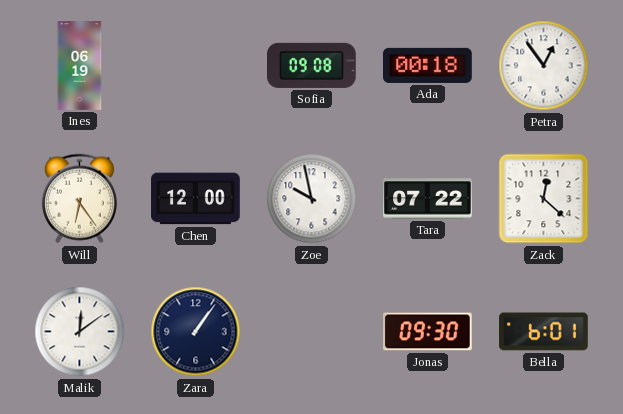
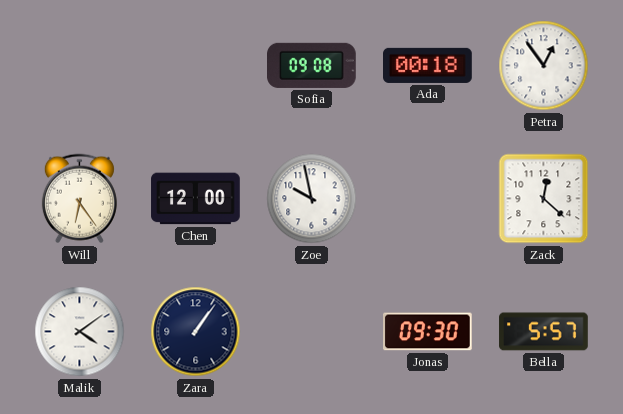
Ines: 06:19 -> none (80, 66)
Tara: 07:22 -> none (428, 199)
Malik: 12:09 -> 4:09 (80, 332)
Bella: 6:01 -> 5:57 (544, 332)
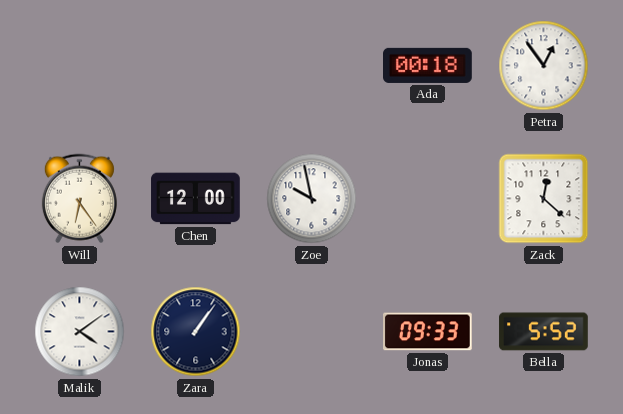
Sofia: 09:08 -> none (312, 65)
Jonas: 09:30 -> 09:33 (428, 332)
Bella: 5:57 -> 5:52 (544, 332)
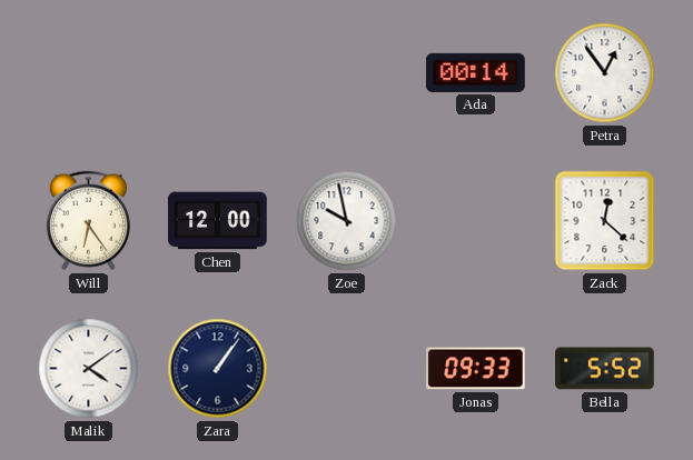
Ada: 00:18 -> 00:14 (476, 72)
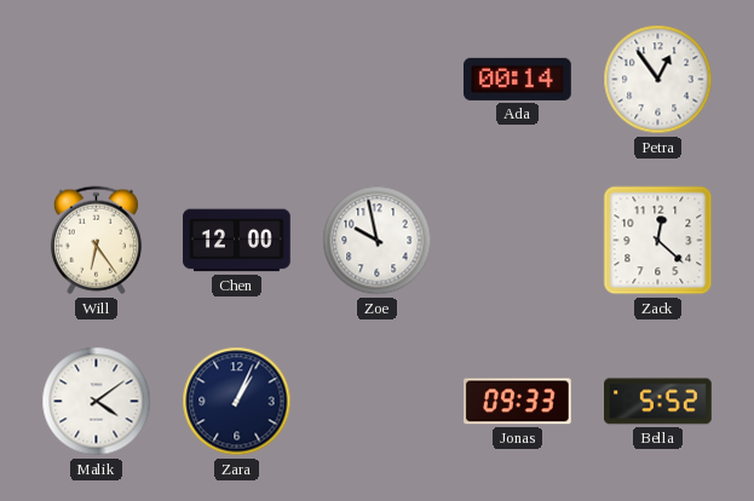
Zara: 1:06 -> 1:04 (237, 402)
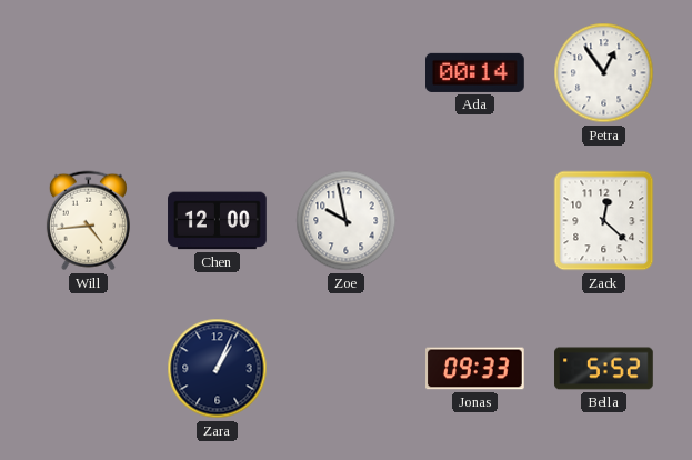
Will: 6:24 -> 4:44 (88, 221)
Malik: 4:09 -> none (97, 402)
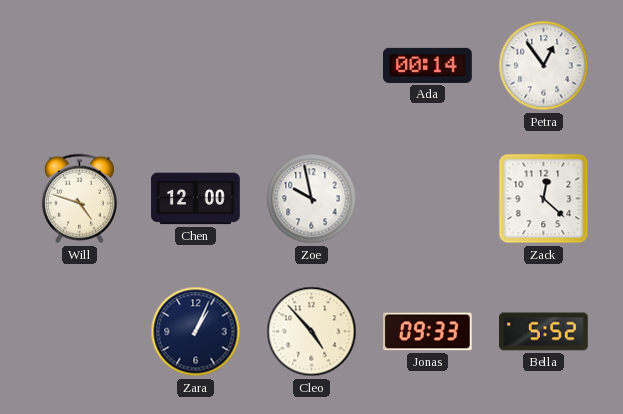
Will: 4:44 -> 4:48 (79, 199)
Cleo: none -> 4:53 (312, 332)
